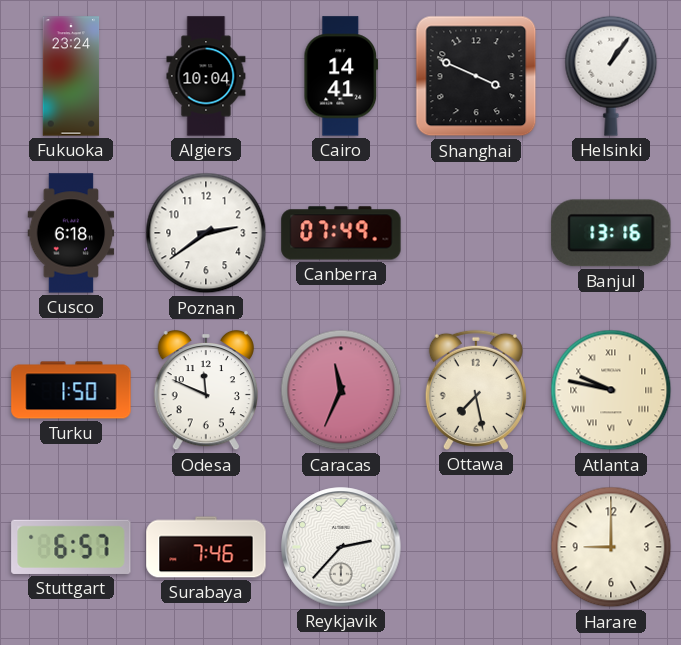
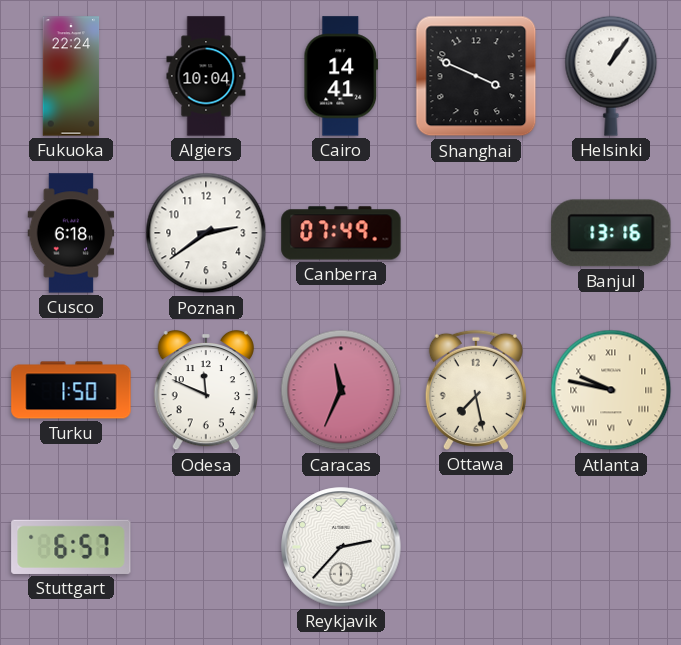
Fukuoka: 23:24 -> 22:24 (71, 76)
Surabaya: 7:46 -> none (206, 547)
Harare: 9:00 -> none (611, 547)
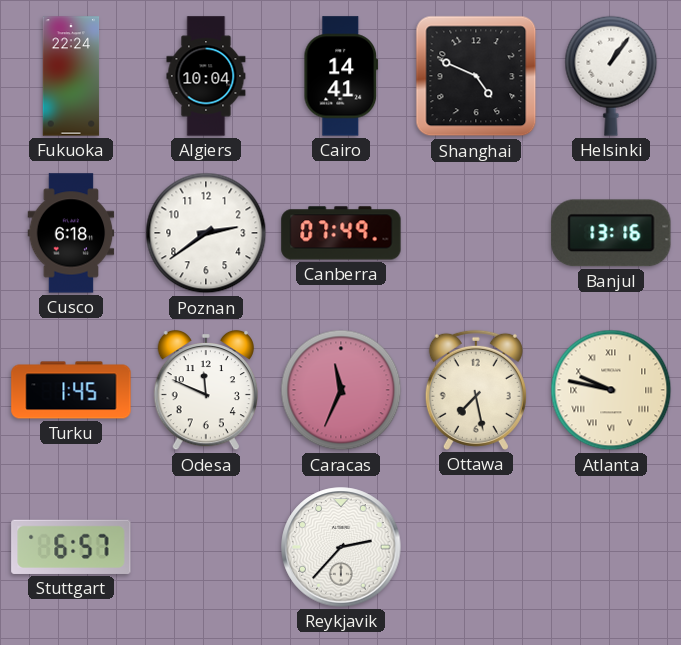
Shanghai: 3:49 -> 4:49 (476, 76)
Turku: 1:50 -> 1:45 (71, 390)
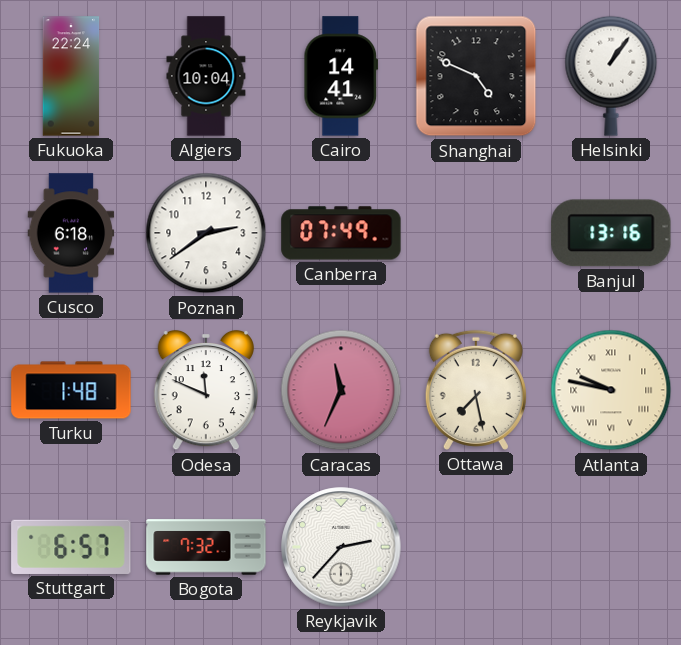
Turku: 1:45 -> 1:48 (71, 390)
Bogota: none -> 7:32 (206, 547)
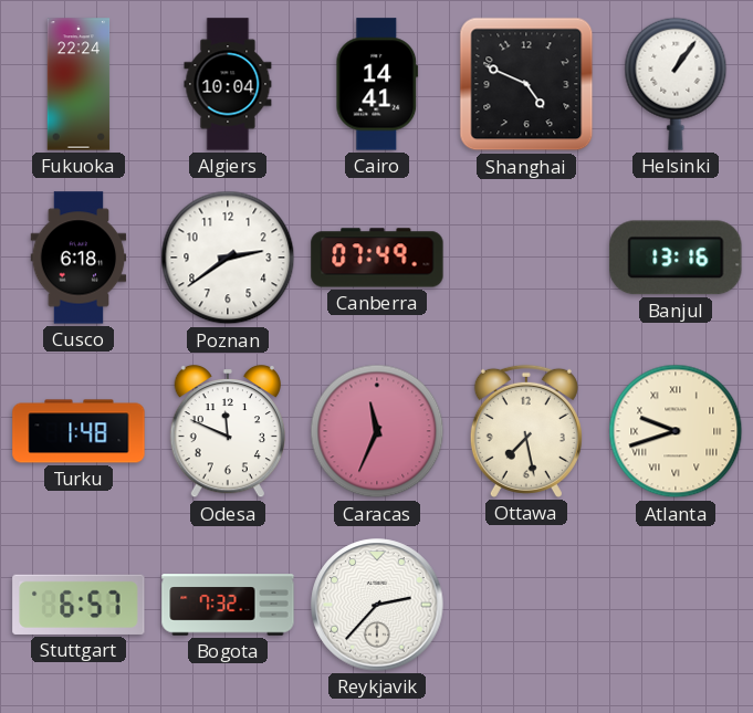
Atlanta: 9:47 -> 9:42 (676, 431)
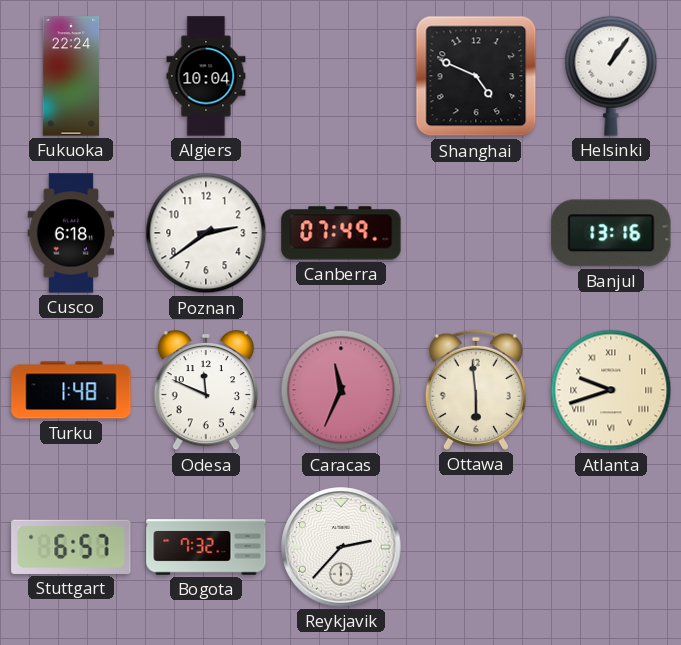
Cairo: 14:41 -> none (377, 84)
Ottawa: 7:28 -> 5:59 (476, 390)
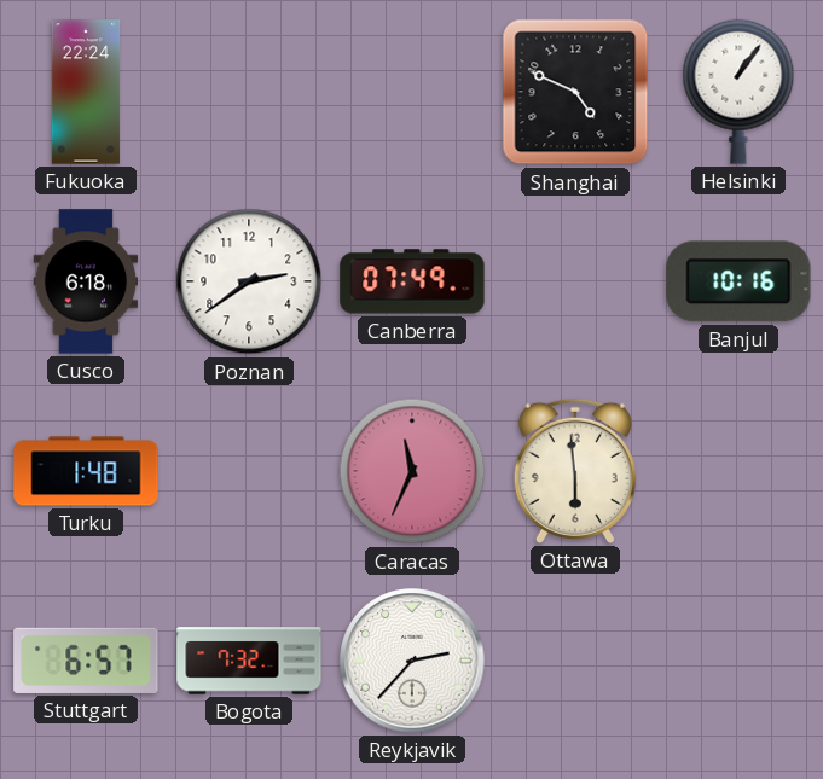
Algiers: 10:04 -> none (206, 76)
Banjul: 13:16 -> 10:16 (738, 281)
Odesa: 11:49 -> none (206, 390)
Atlanta: 9:42 -> none (611, 390)
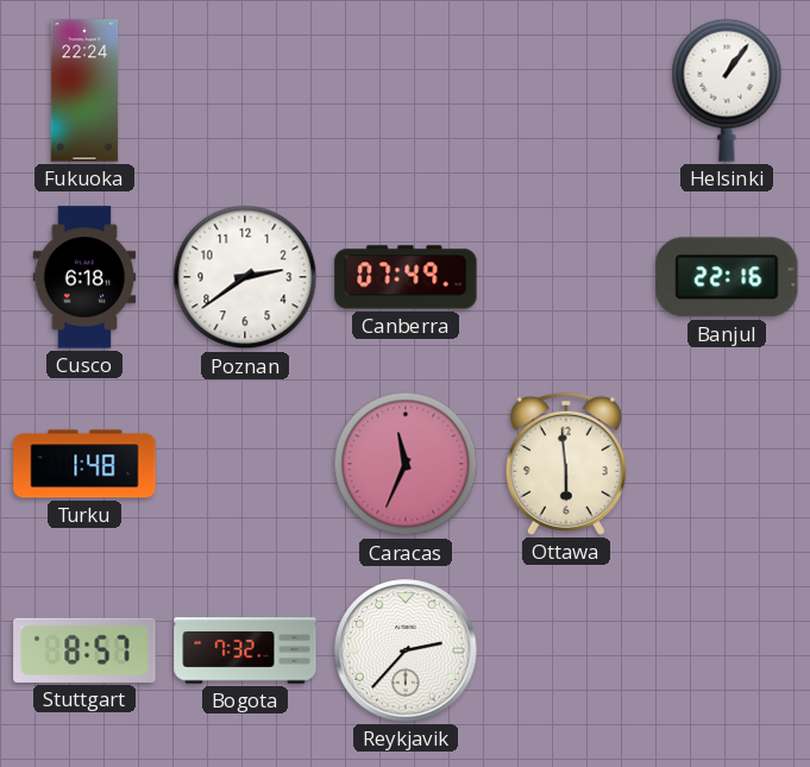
Shanghai: 4:49 -> none (575, 92)
Banjul: 10:16 -> 22:16 (727, 277)
Stuttgart: 6:57 -> 8:57 (84, 650)
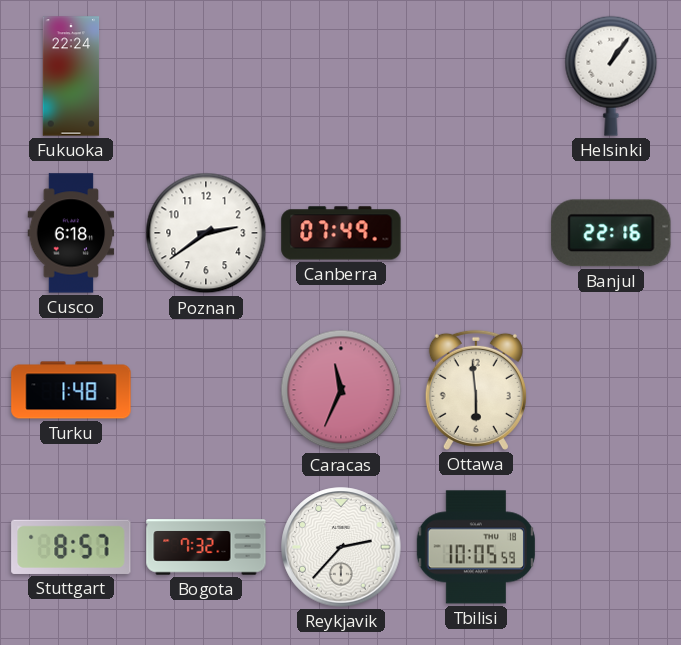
Tbilisi: none -> 10:05 (476, 547)
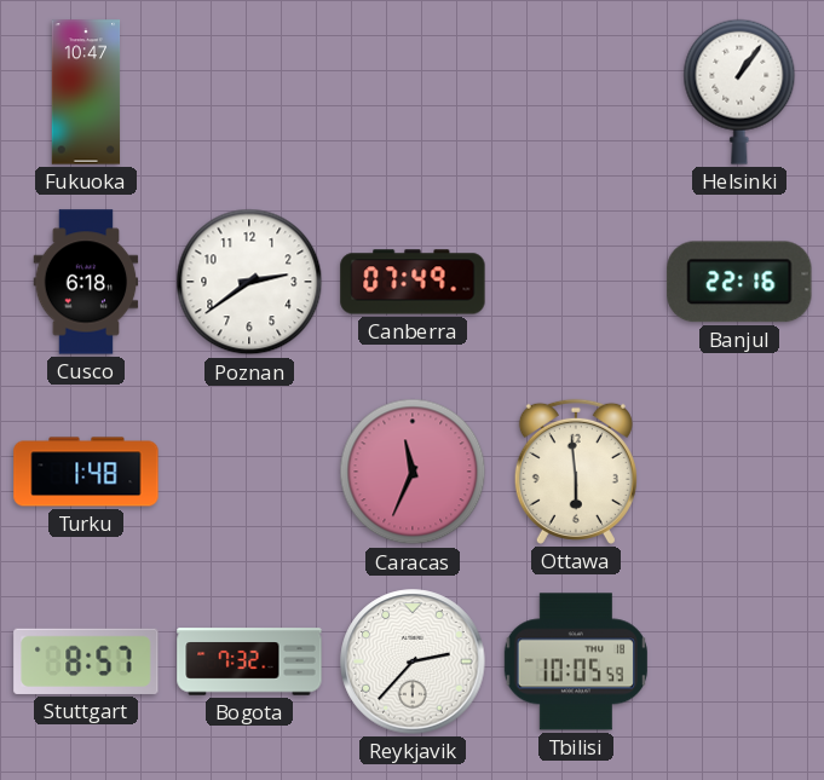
Fukuoka: 22:24 -> 10:47 (86, 92)
